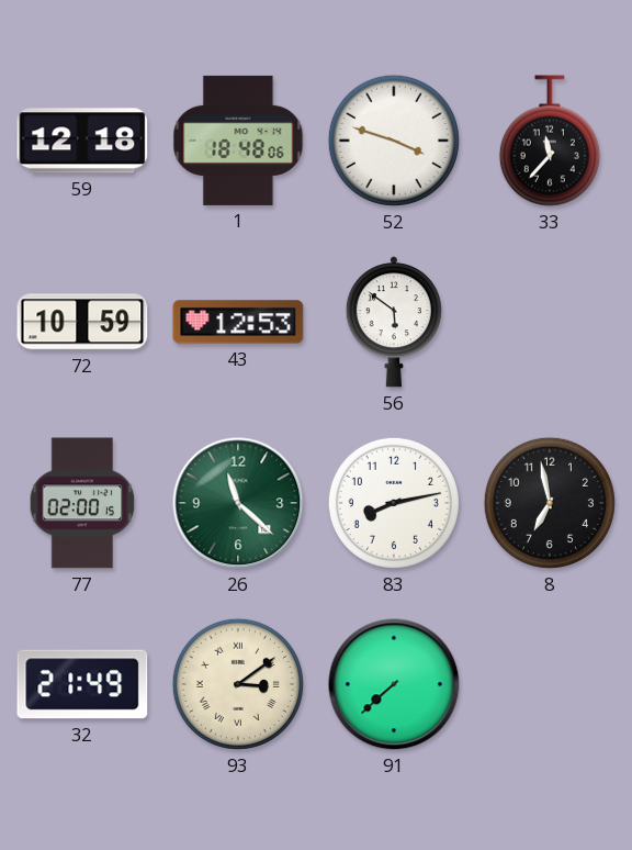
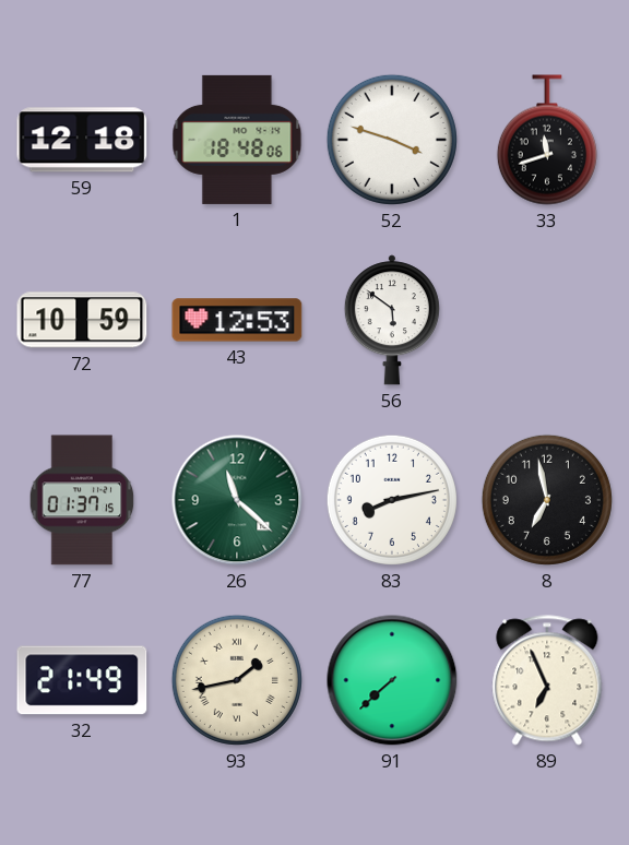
33: 11:37 -> 11:42 (547, 140)
77: 02:00 -> 01:37 (82, 500)
93: 3:09 -> 1:43 (237, 680)
89: none -> 6:56 (547, 680)
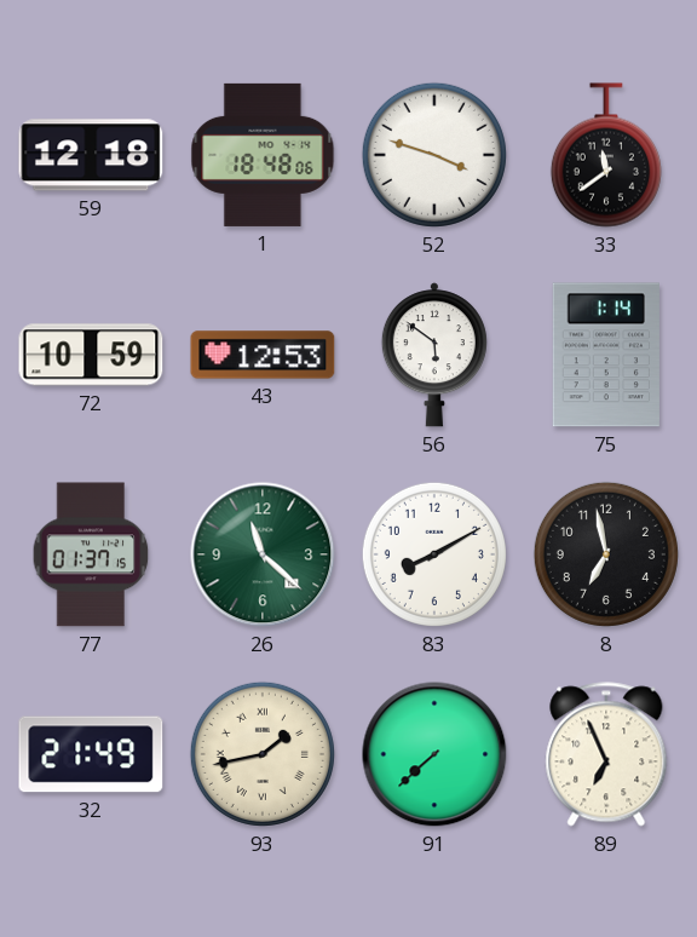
33: 11:42 -> 11:39 (606, 155)
75: none -> 1:14 (606, 355)
83: 8:13 -> 8:10 (434, 554)
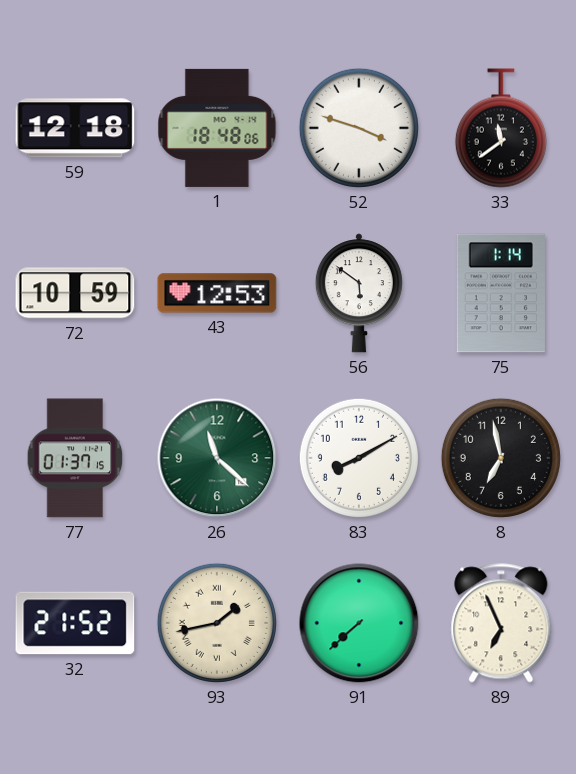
32: 21:49 -> 21:52 (75, 623)
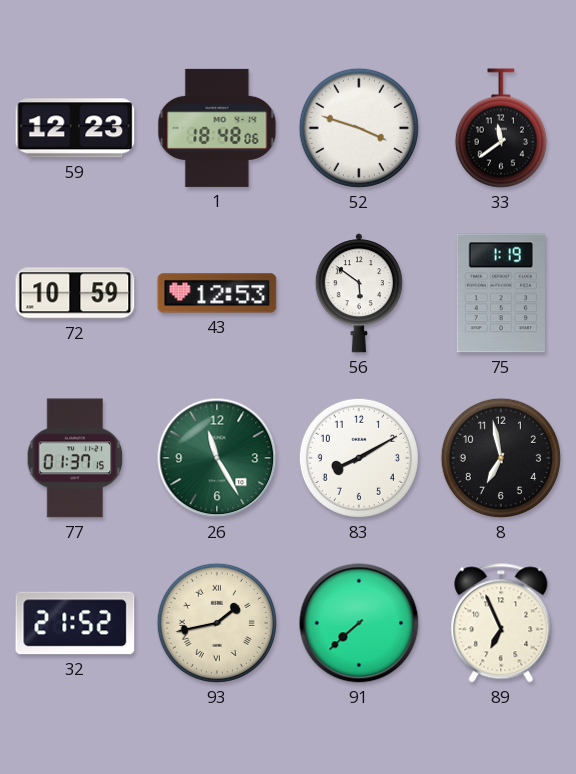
59: 12:18 -> 12:23 (75, 128)
75: 1:14 -> 1:19 (501, 293)
26: 11:22 -> 11:25 (217, 458)
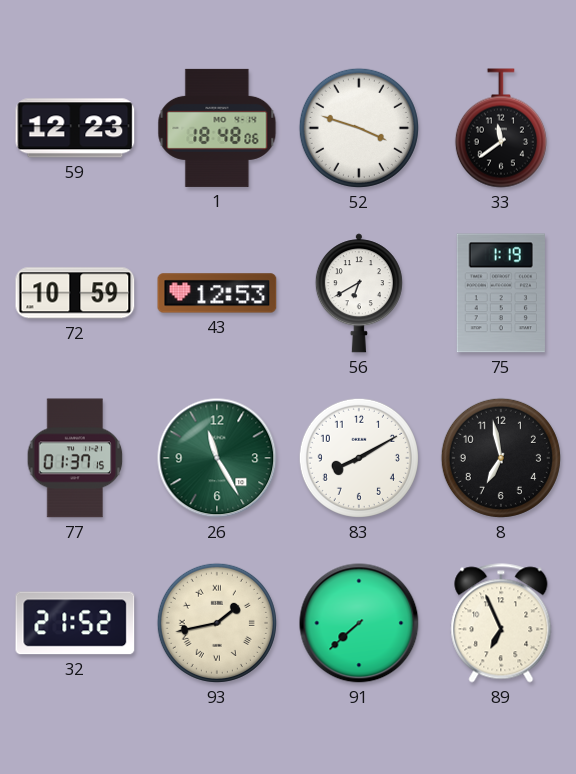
56: 5:51 -> 6:40 (359, 293)
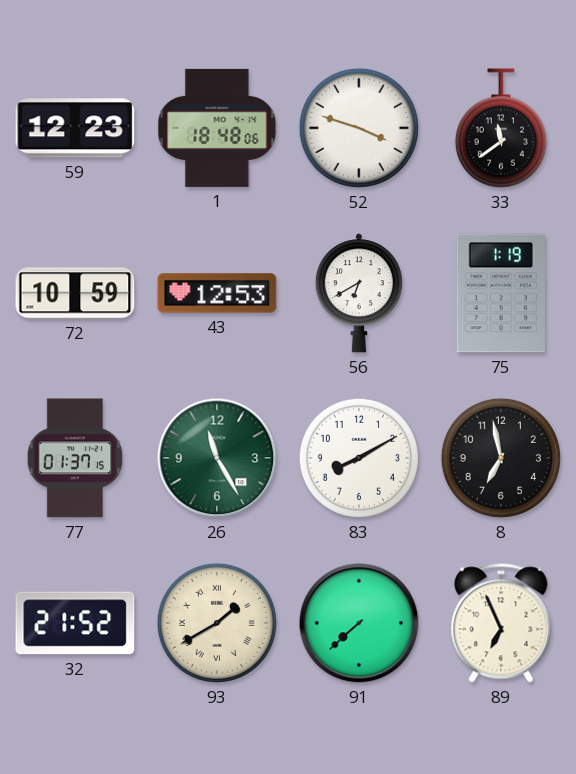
93: 1:43 -> 1:40 (217, 623)
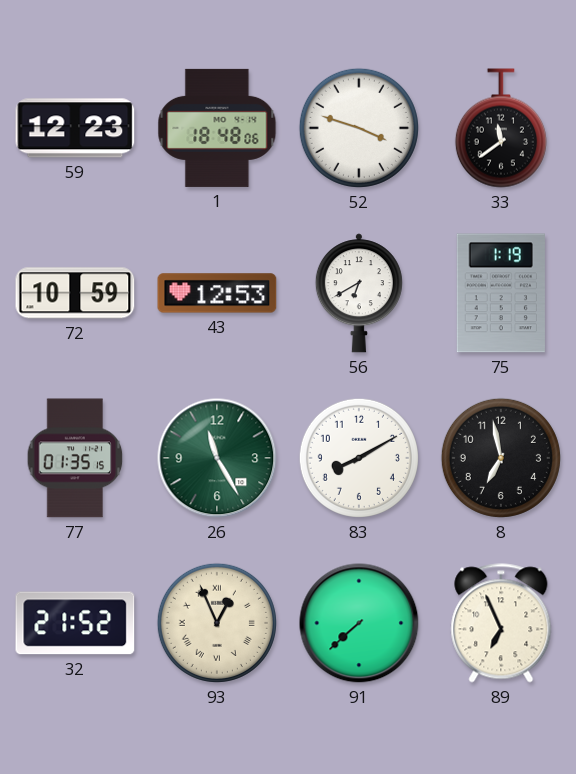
77: 01:37 -> 01:35 (75, 458)
93: 1:40 -> 12:56 (217, 623)
